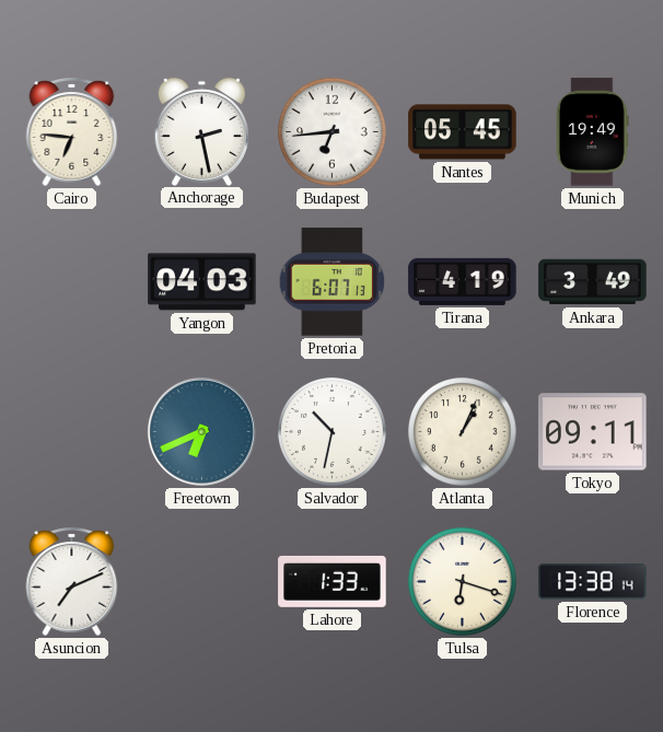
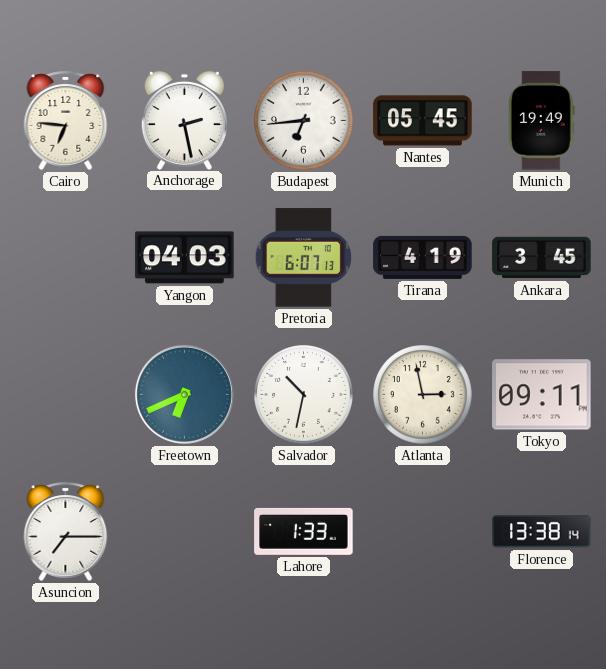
Ankara: 3:49 -> 3:45 (542, 258)
Atlanta: 1:04 -> 2:58 (423, 395)
Asuncion: 7:11 -> 7:15 (66, 531)
Tulsa: 6:18 -> none (463, 582)
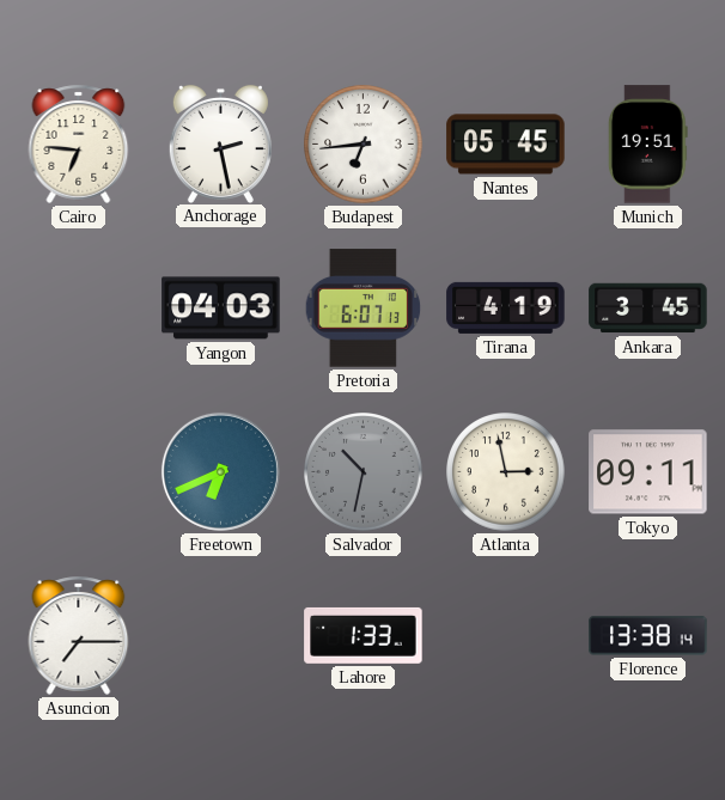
Munich: 19:49 -> 19:51 (647, 145)
Salvador dial: white -> grey (364, 472)
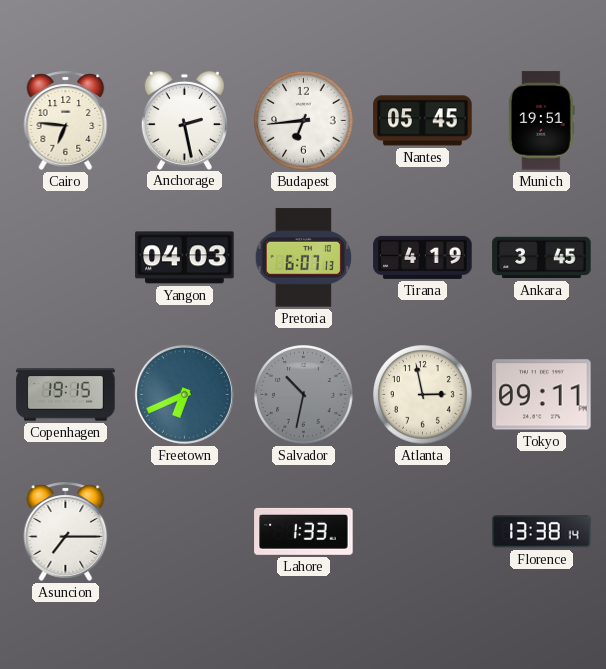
Copenhagen: none -> 19:15 (66, 395)
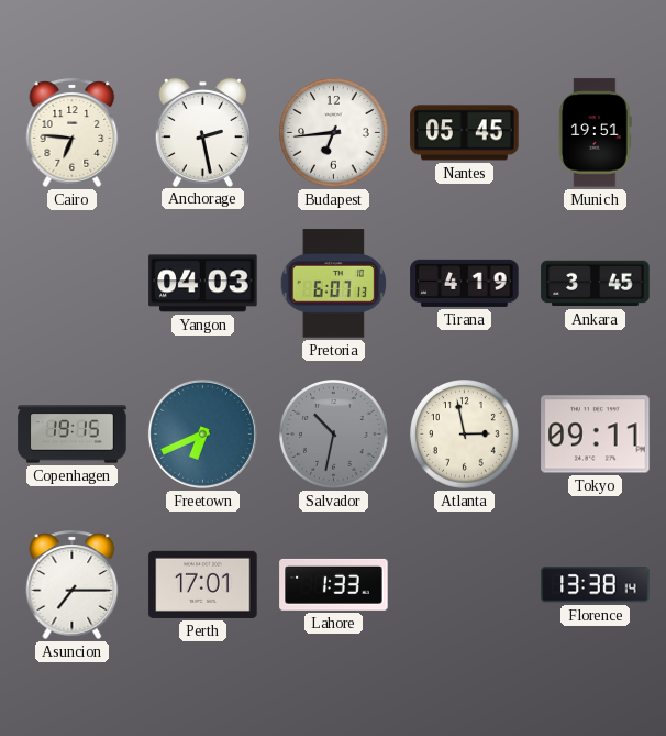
Perth: none -> 17:01 (203, 584)
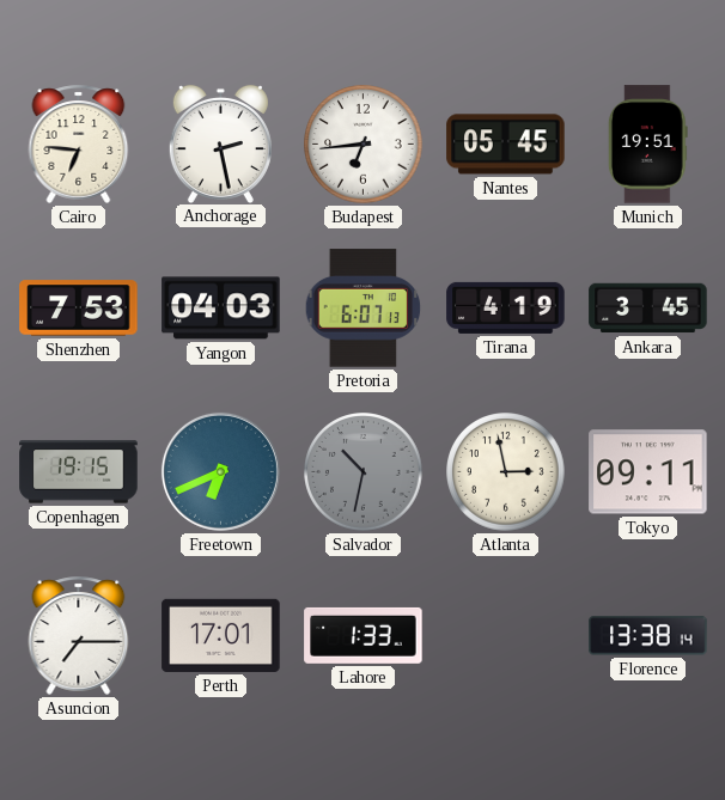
Shenzhen: none -> 7:53 (79, 309)
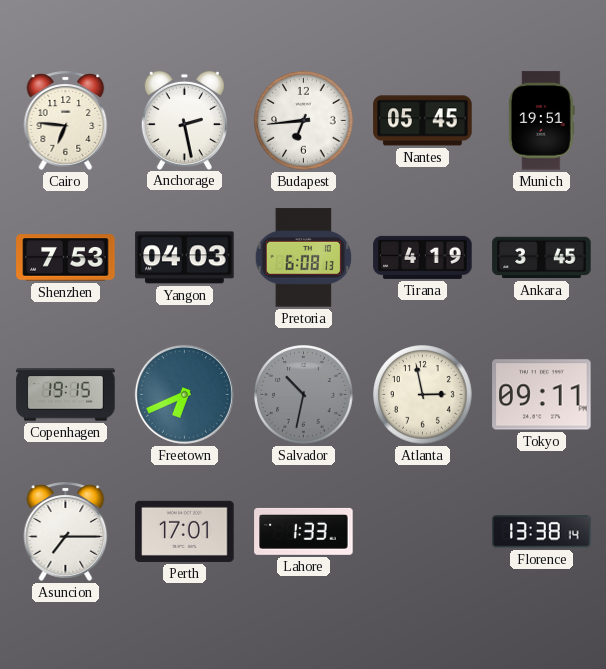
Pretoria: 6:07 -> 6:08 (304, 258)
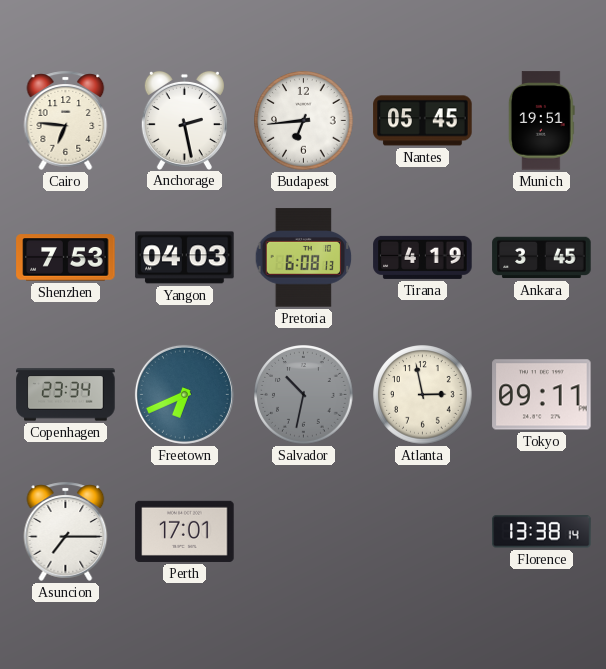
Copenhagen: 19:15 -> 23:34 (66, 395)
Lahore: 1:33 -> none (304, 531)
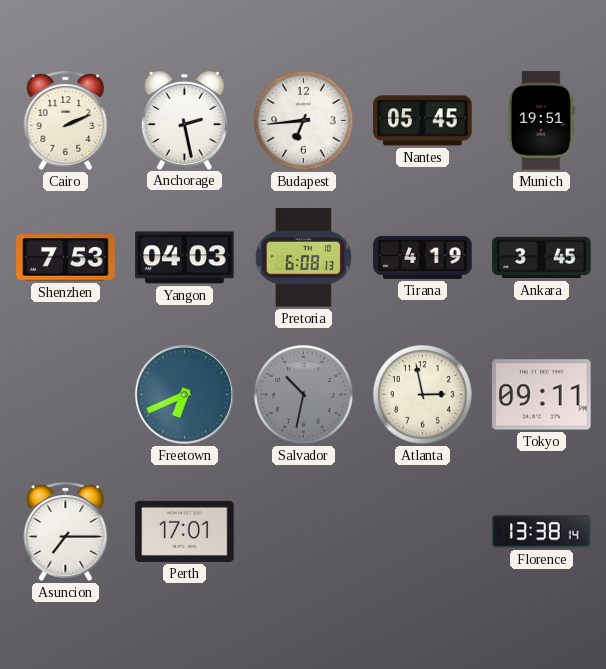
Cairo: 6:46 -> 2:11 (66, 120)
Copenhagen: 23:34 -> none (66, 395)
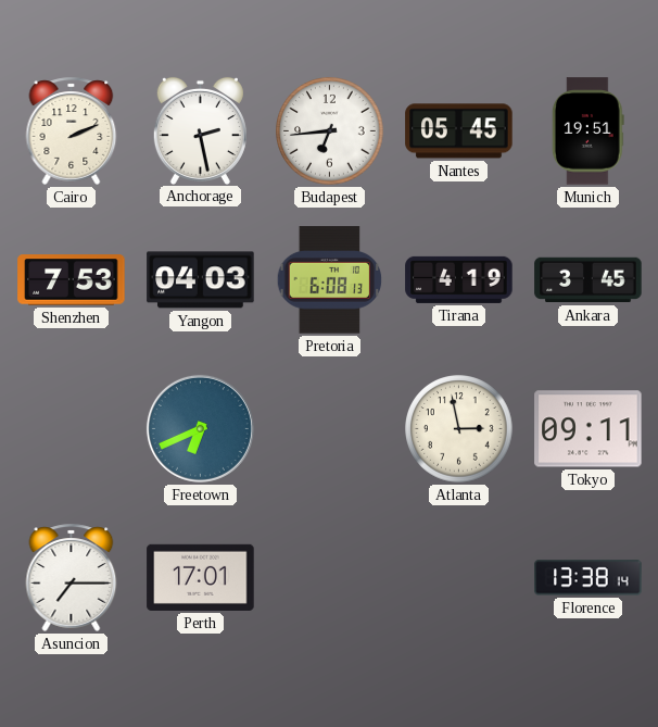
Salvador: 10:32 -> none (304, 395)
